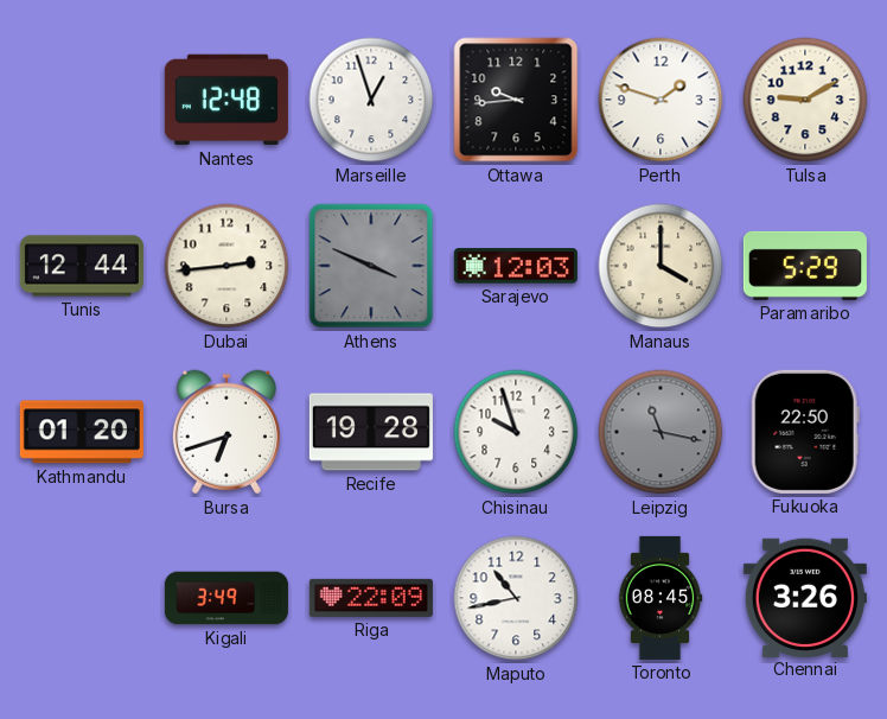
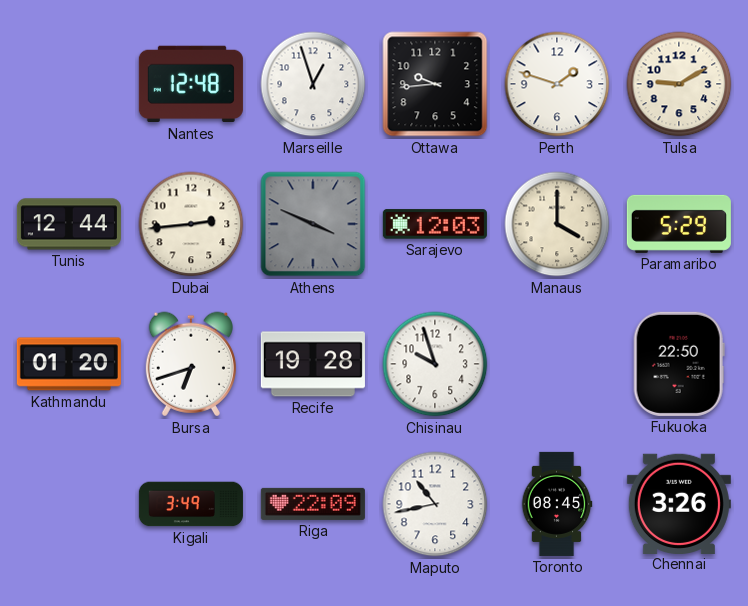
Leipzig: 11:17 -> none (661, 432)
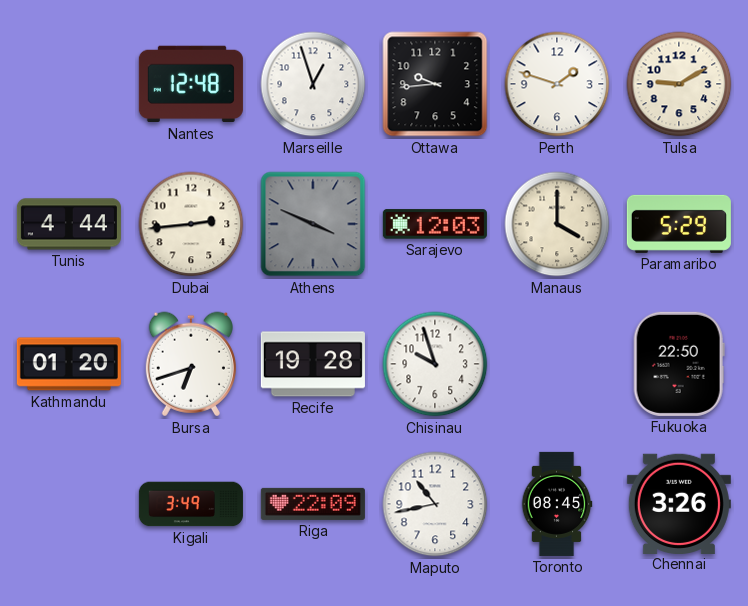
Tunis: 12:44 -> 4:44 (69, 224)
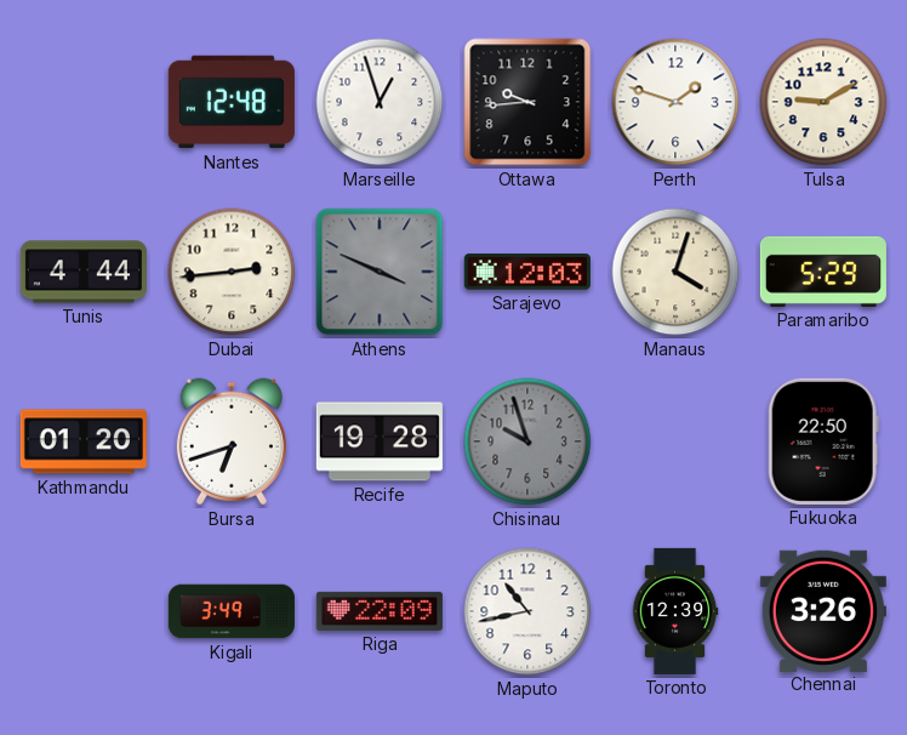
Manaus: 4:00 -> 4:03 (675, 272)
Chisinau dial: white -> grey (527, 441)
Toronto: 08:45 -> 12:39 (675, 611)
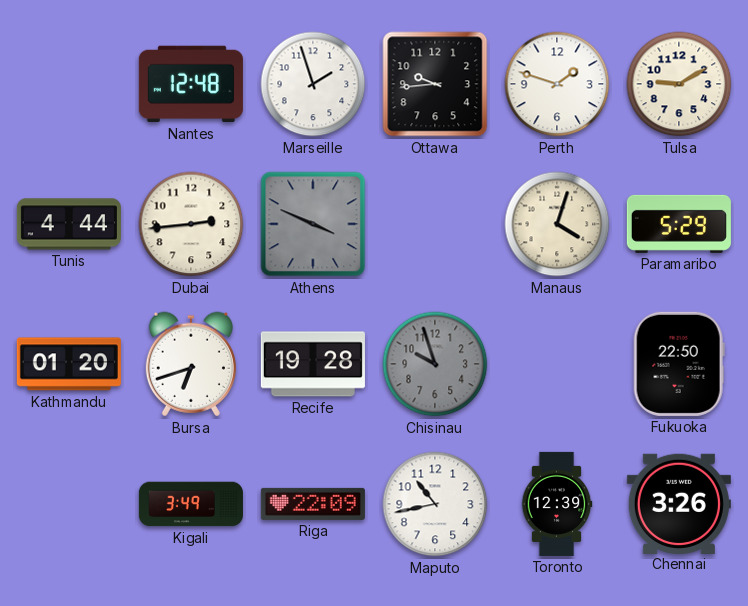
Marseille: 12:57 -> 1:57 (313, 84)
Sarajevo: 12:03 -> none (527, 272)
